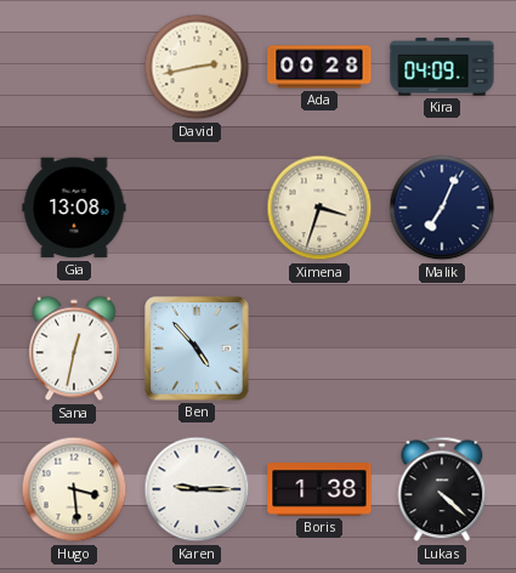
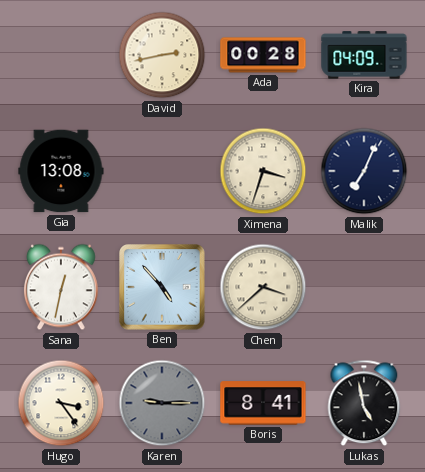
Chen: none -> 3:38 (263, 287)
Hugo: 3:29 -> 3:24 (61, 403)
Karen dial: white -> grey (162, 403)
Boris: 1:38 -> 8:41 (263, 403)
Lukas: 4:22 -> 4:58 (364, 403)
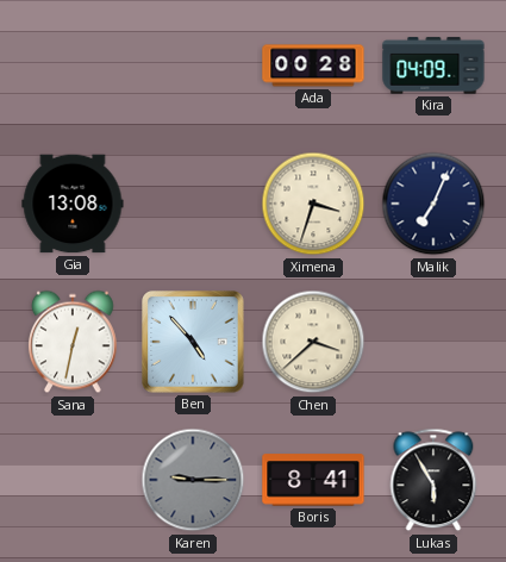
David: 2:43 -> none (162, 55)
Hugo: 3:24 -> none (61, 403)
Lukas: 4:58 -> 5:55 (433, 480)
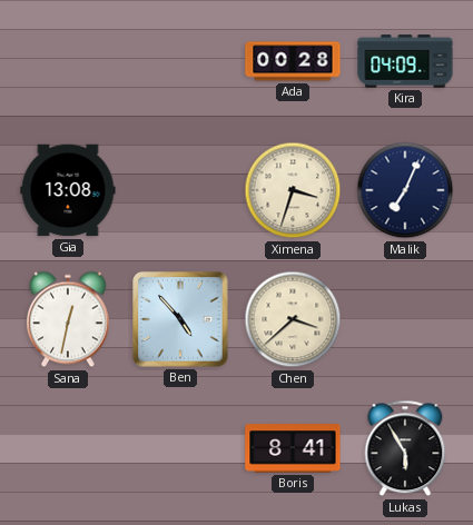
Karen: 9:15 -> none (193, 480)
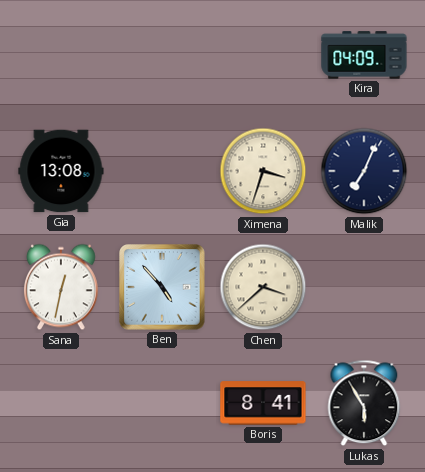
Ada: 00:28 -> none (293, 61)
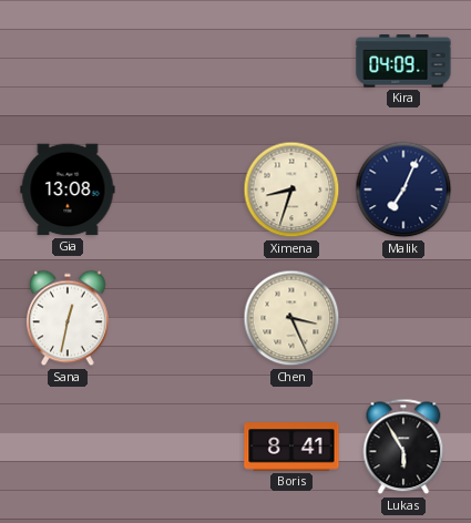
Ximena: 3:33 -> 8:33 (291, 189)
Ben: 4:53 -> none (162, 287)
Chen: 3:38 -> 3:26 (291, 318)
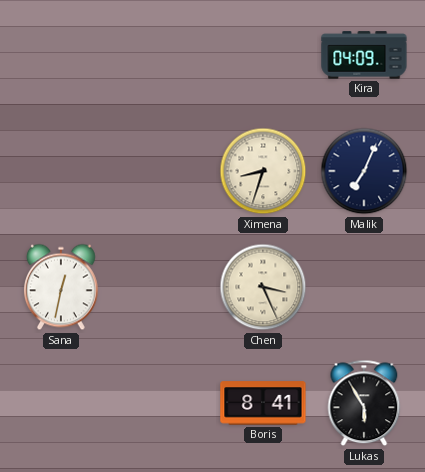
Gia: 13:08 -> none (68, 189)
